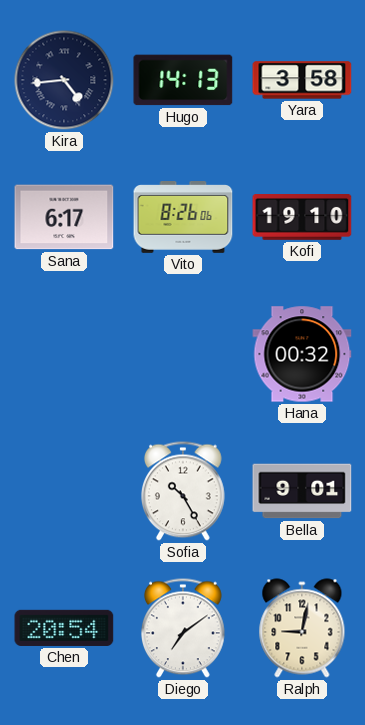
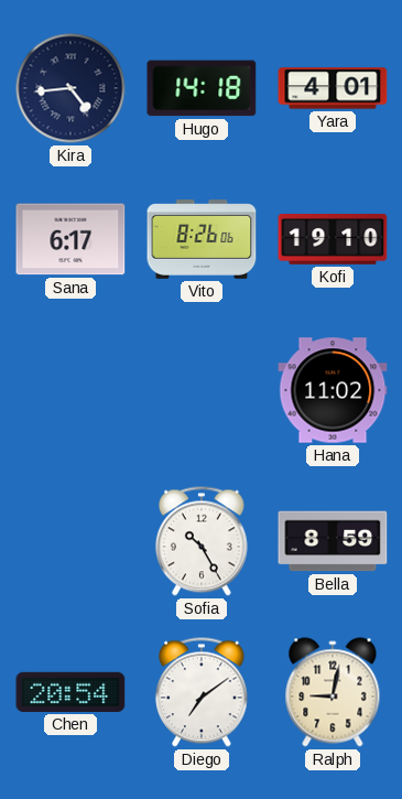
Hugo: 14:13 -> 14:18 (202, 88)
Yara: 3:58 -> 4:01 (333, 88)
Hana: 00:32 -> 11:02 (333, 390)
Bella: 9:01 -> 8:59 (333, 541)
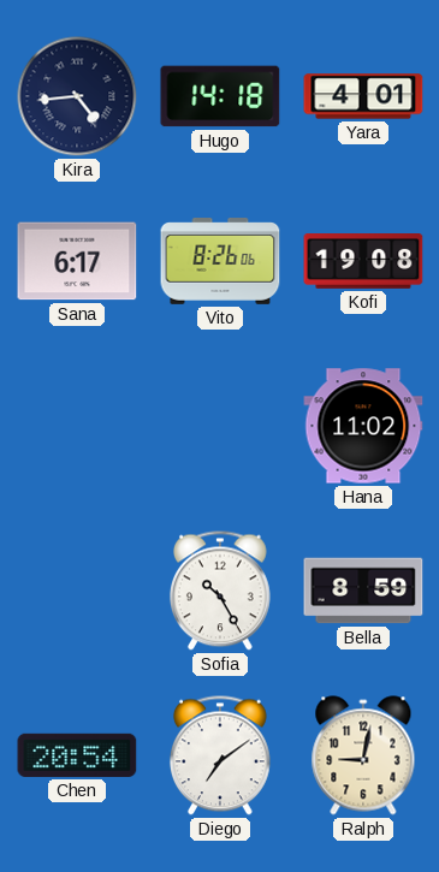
Kofi: 19:10 -> 19:08 (363, 262)
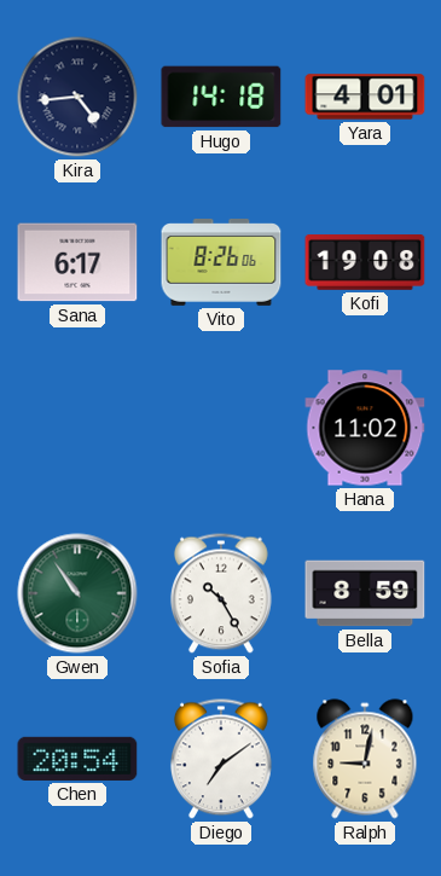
Gwen: none -> 10:54 (77, 593)
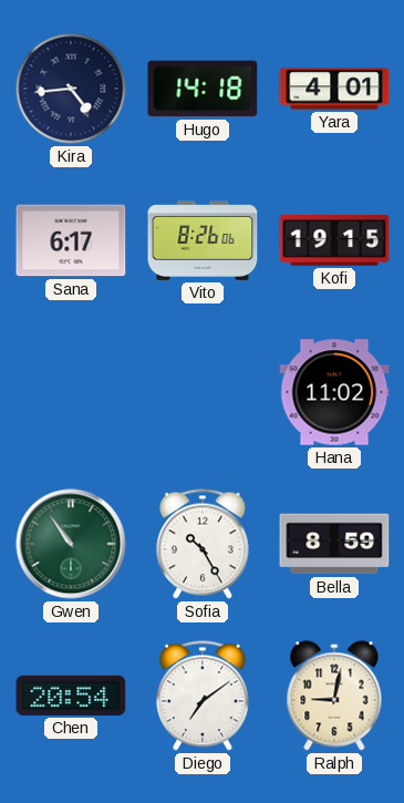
Kofi: 19:08 -> 19:15 (334, 241)
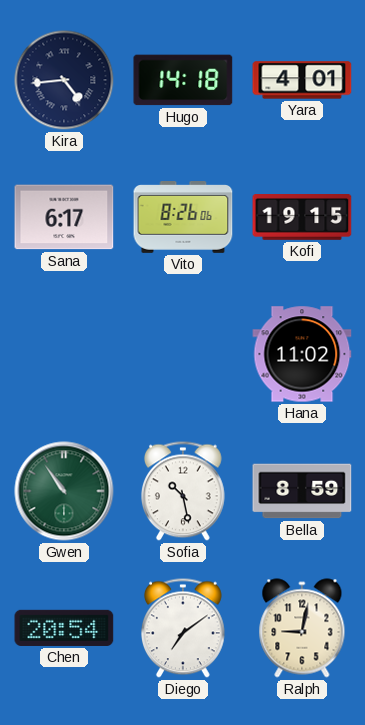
Sofia: 10:25 -> 10:28 (183, 491)
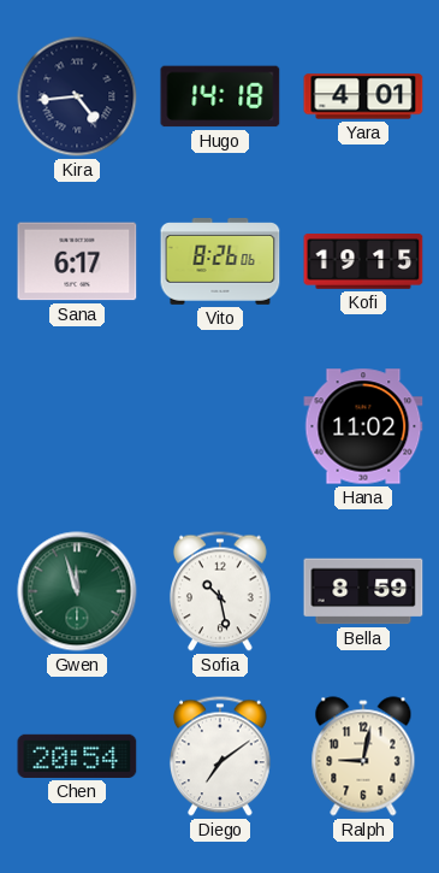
Gwen: 10:54 -> 11:57 (77, 591)
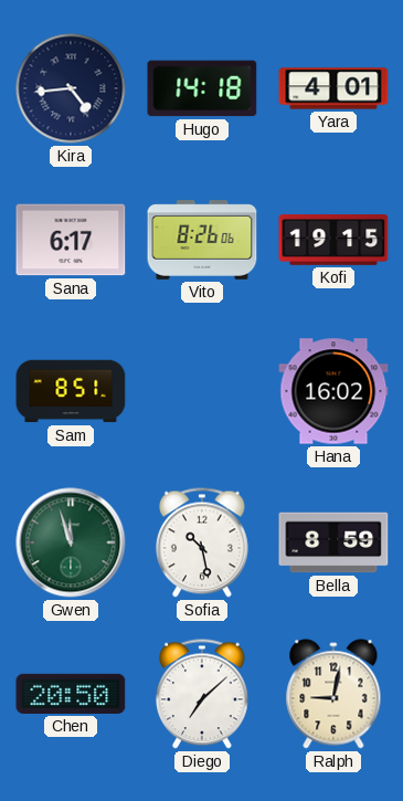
Sam: none -> 8:51 (71, 391)
Hana: 11:02 -> 16:02 (333, 391)
Chen: 20:54 -> 20:50 (71, 694)
Diego: 7:09 -> 7:08 (202, 694)
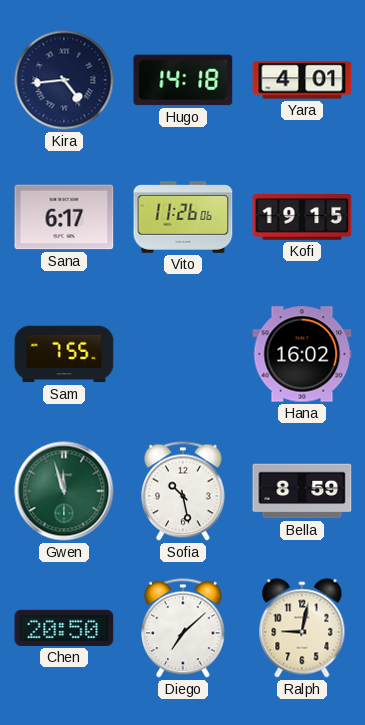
Vito: 8:26 -> 11:26 (183, 218)
Sam: 8:51 -> 7:55 (64, 354)
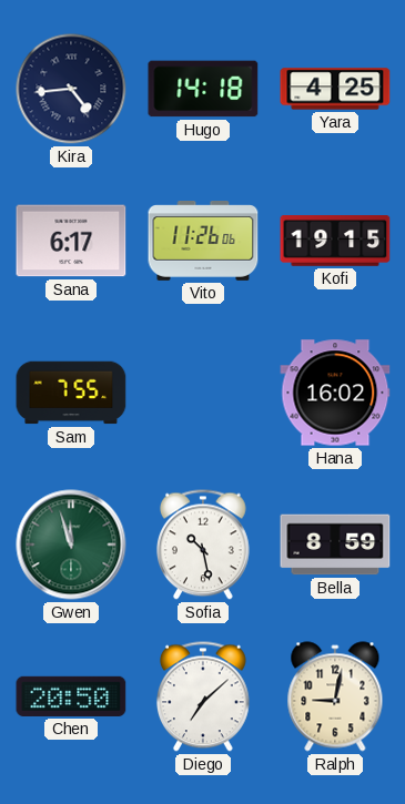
Yara: 4:01 -> 4:25 (335, 89)
